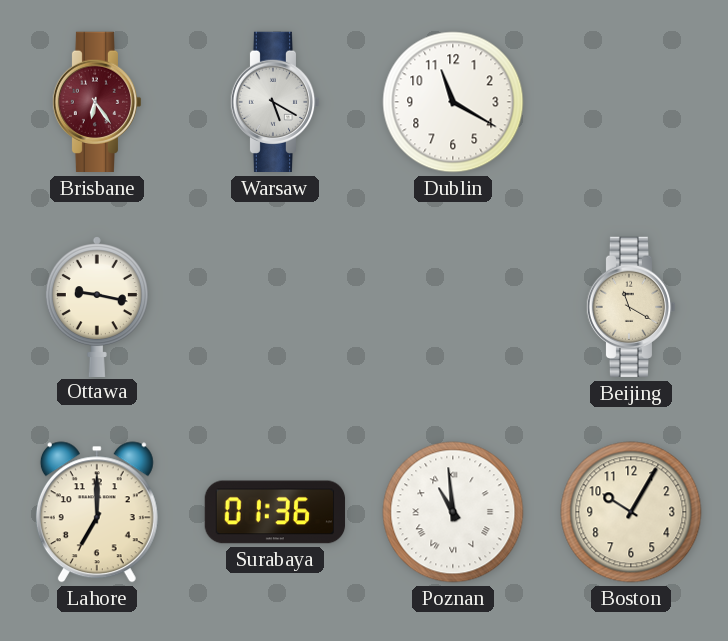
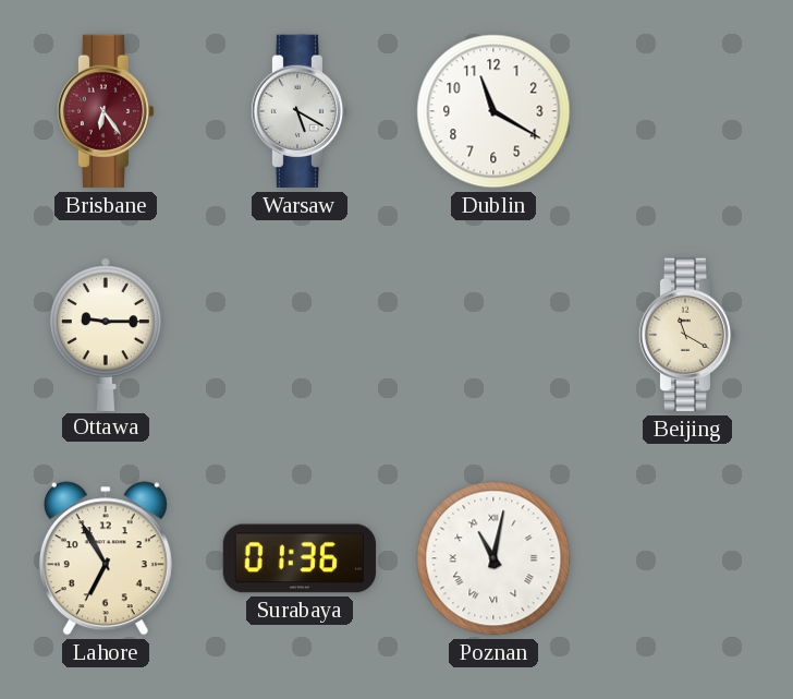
Ottawa: 9:17 -> 9:15 (106, 334)
Lahore: 7:00 -> 6:55 (106, 558)
Poznan: 10:59 -> 11:02 (493, 558)
Boston: 10:05 -> none (631, 512)
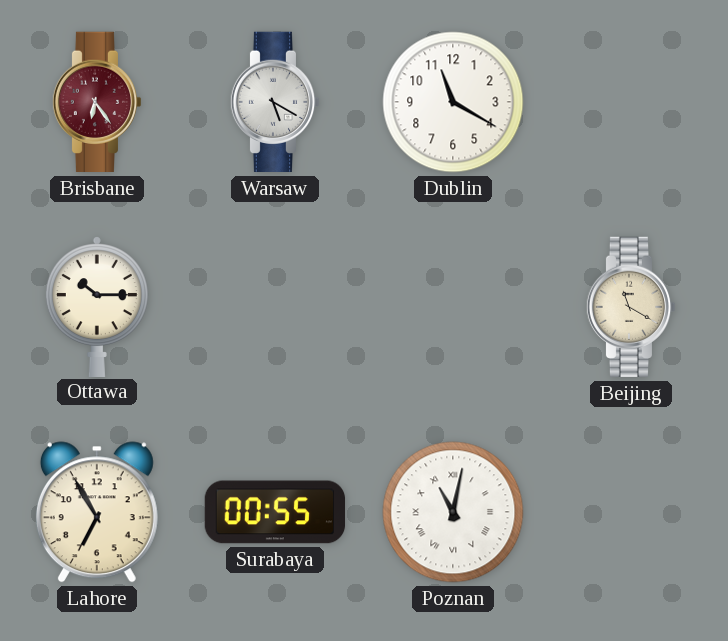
Ottawa: 9:15 -> 10:15 (97, 306)
Surabaya: 01:36 -> 00:55 (275, 512)
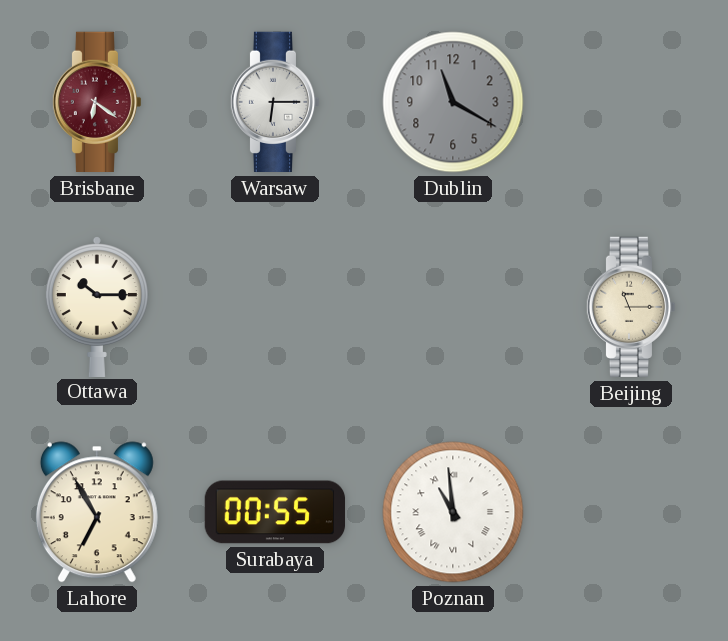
Brisbane: 6:24 -> 6:21 (97, 102)
Warsaw: 5:20 -> 6:15 (275, 102)
Dublin dial: white -> grey (453, 102)
Beijing: 11:20 -> 11:15 (631, 307)
Poznan: 11:02 -> 10:59 (453, 512)
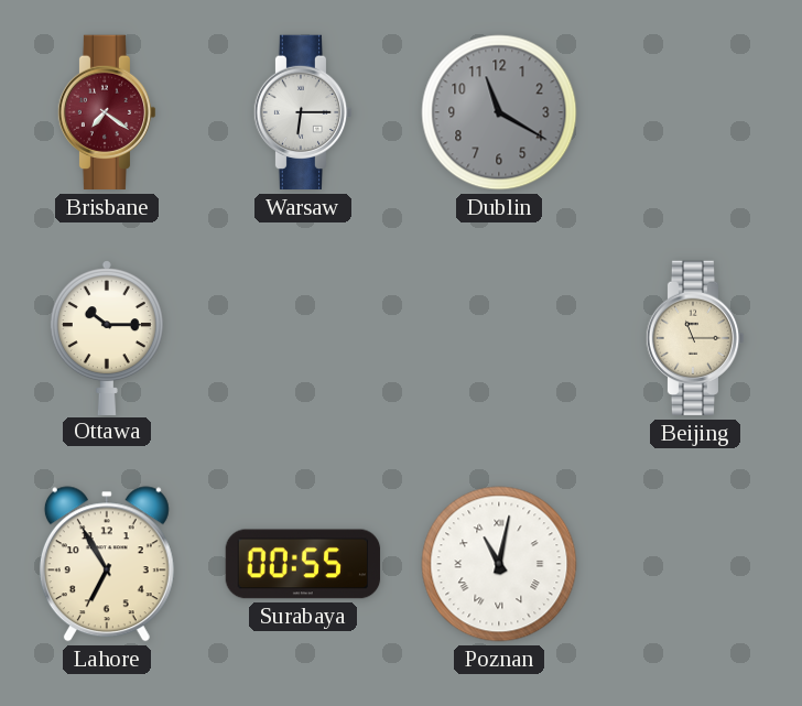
Brisbane: 6:21 -> 7:21 (107, 112)
Poznan: 10:59 -> 11:02 (499, 564)
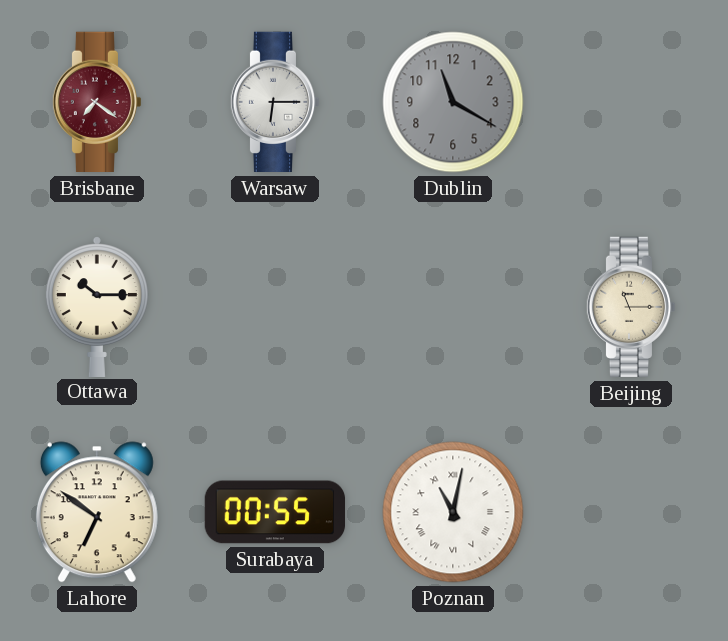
Lahore: 6:55 -> 6:51 (97, 512)
